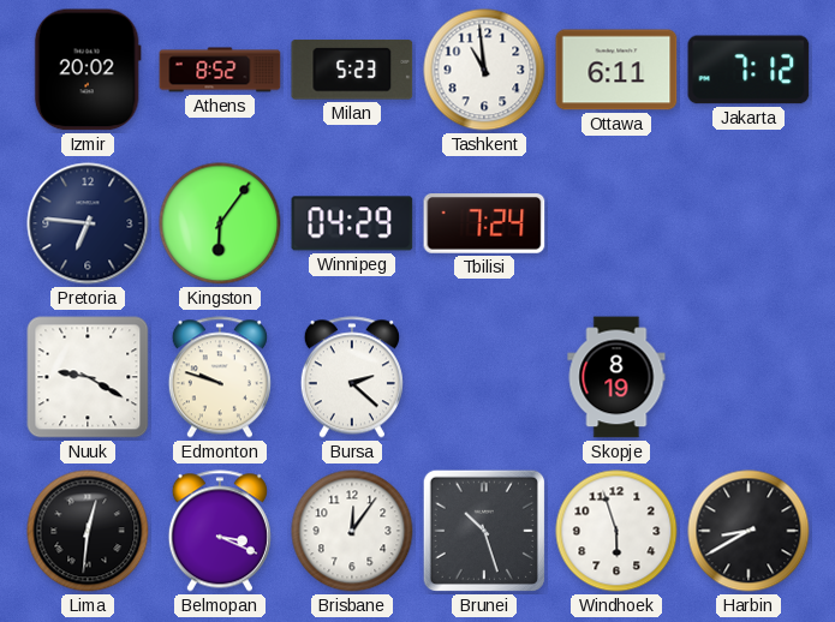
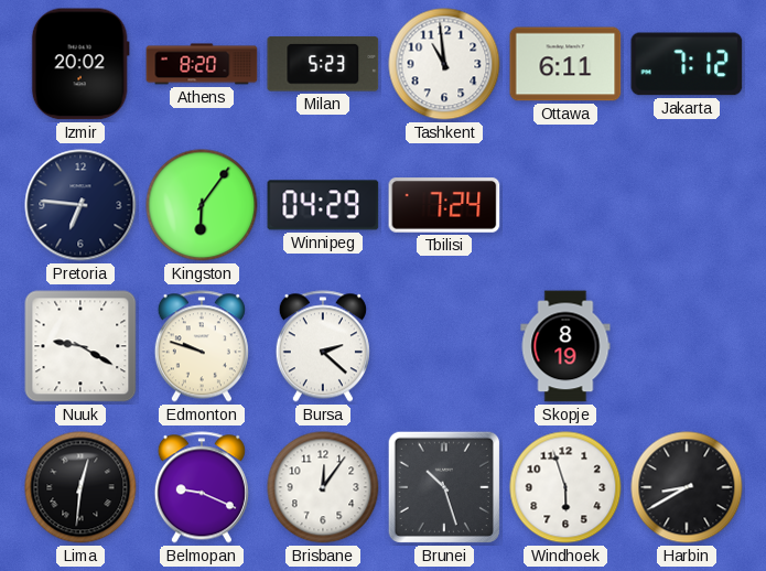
Athens: 8:52 -> 8:20 (202, 64)
Belmopan: 3:19 -> 9:19 (202, 487)
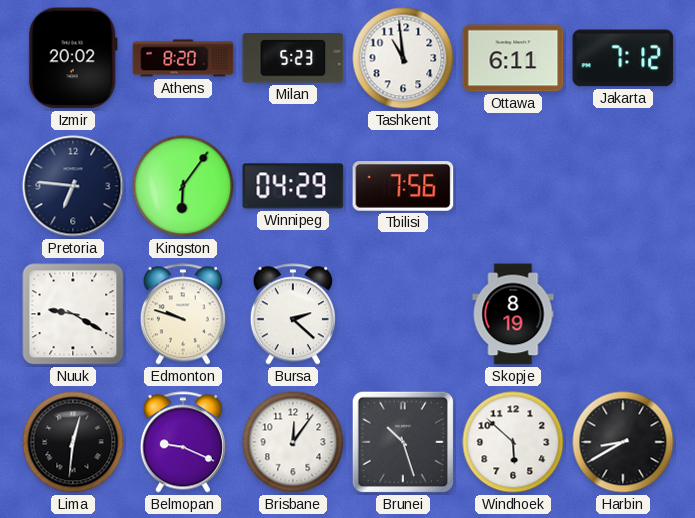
Tbilisi: 7:24 -> 7:56 (403, 186)
Windhoek: 5:57 -> 5:52 (513, 442)
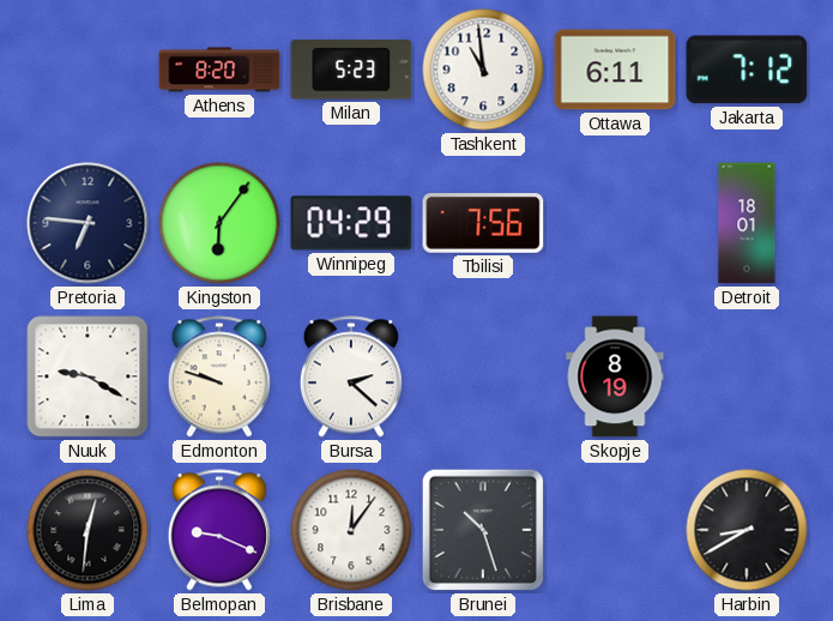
Izmir: 20:02 -> none (73, 58)
Detroit: none -> 18:01 (747, 223)
Windhoek: 5:52 -> none (513, 442)
